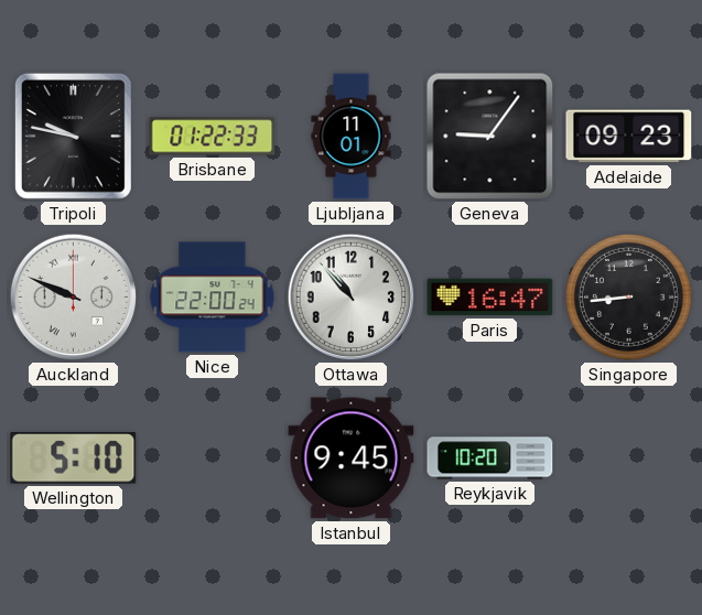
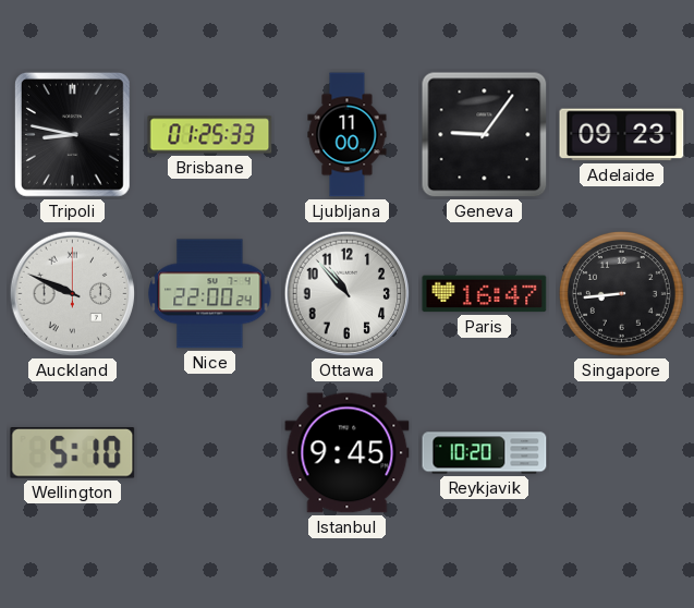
Tripoli: 9:47 -> 8:47 (72, 134)
Brisbane: 01:22 -> 01:25 (210, 135)
Ljubljana: 11:01 -> 11:00 (348, 135)
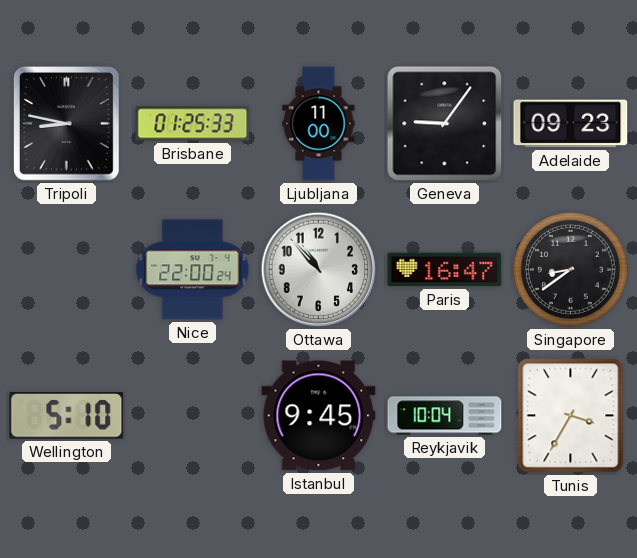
Auckland: 9:49 -> none (73, 294)
Singapore: 8:44 -> 8:39 (570, 269)
Reykjavik: 10:20 -> 10:04 (445, 416)
Tunis: none -> 3:35 (571, 416)
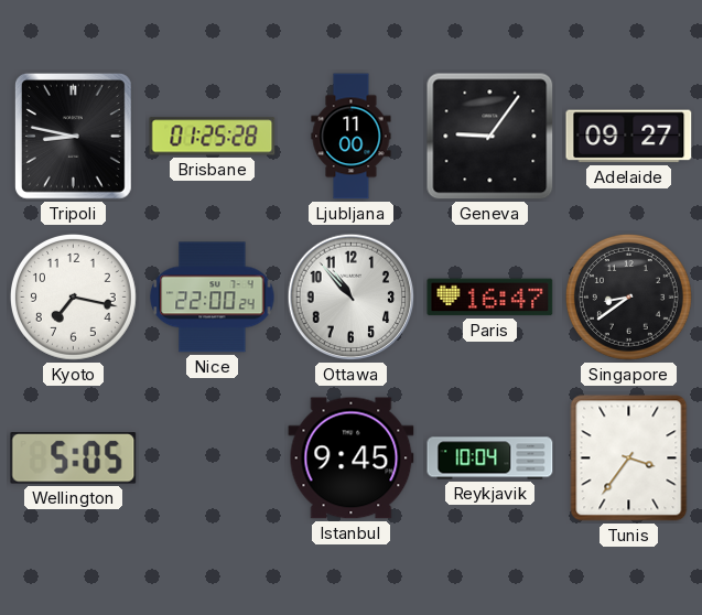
Brisbane: 01:25:33 -> 01:25:28 (213, 137)
Adelaide: 09:23 -> 09:27 (629, 137)
Kyoto: none -> 7:17 (73, 296)
Wellington: 5:10 -> 5:05 (74, 458)
Tunis: 3:35 -> 3:36 (629, 458)
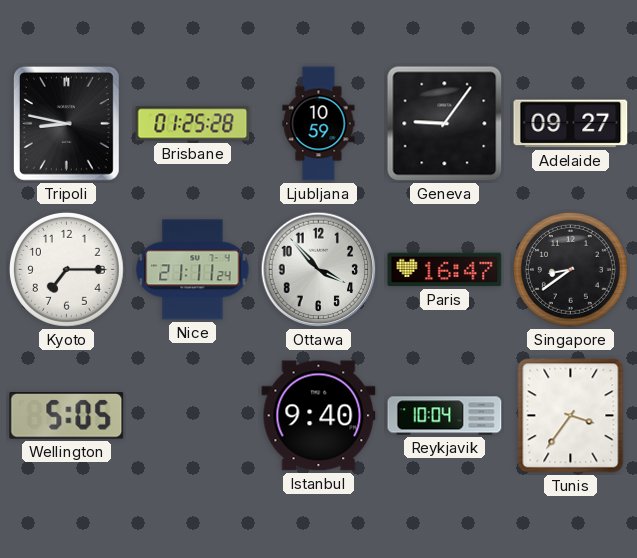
Ljubljana: 11:00 -> 10:59 (319, 124)
Kyoto: 7:17 -> 7:15 (66, 269)
Nice: 22:00 -> 21:11 (193, 270)
Ottawa: 10:53 -> 3:53 (319, 270)
Istanbul: 9:45 -> 9:40 (319, 416)
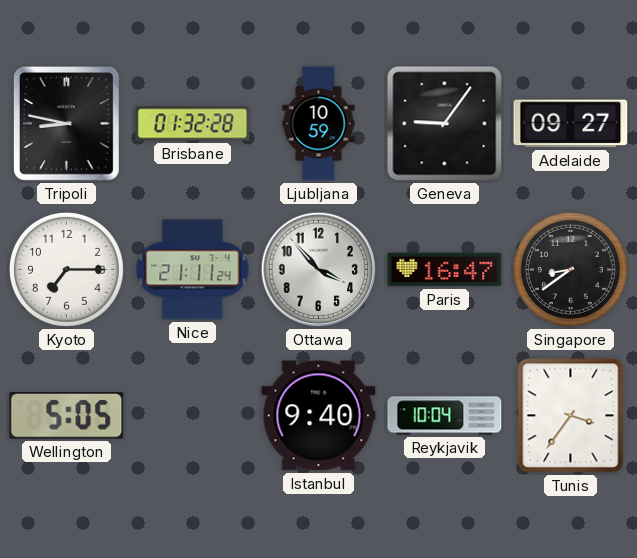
Brisbane: 01:25 -> 01:32 (193, 124)
